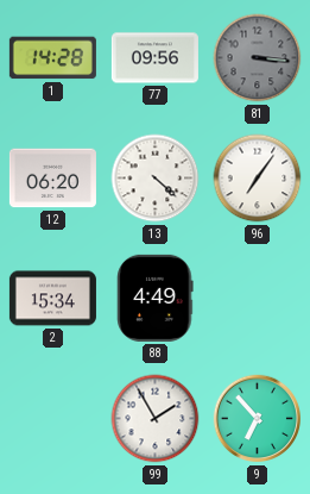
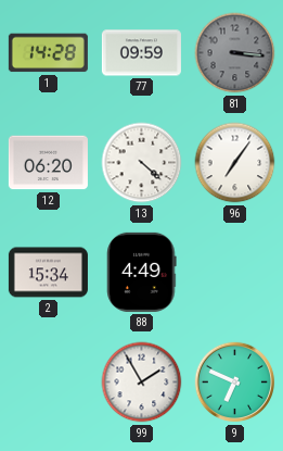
77: 09:56 -> 09:59 (141, 53)
9: 6:53 -> 6:49 (235, 383)
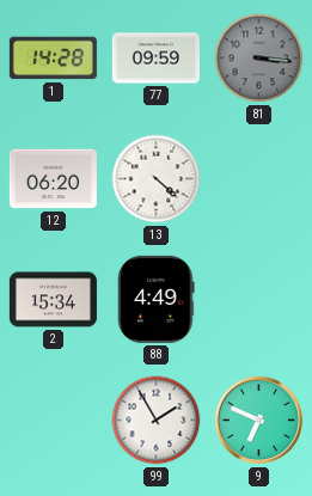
96: 7:06 -> none (235, 163)
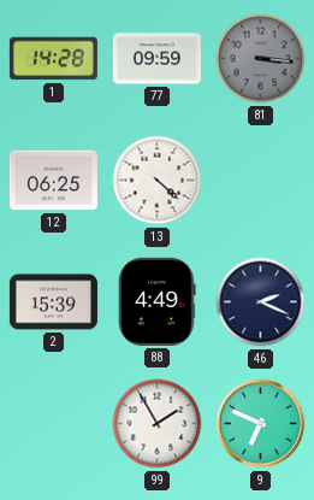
12: 06:20 -> 06:25 (53, 181)
2: 15:34 -> 15:39 (53, 302)
46: none -> 2:19 (261, 302)
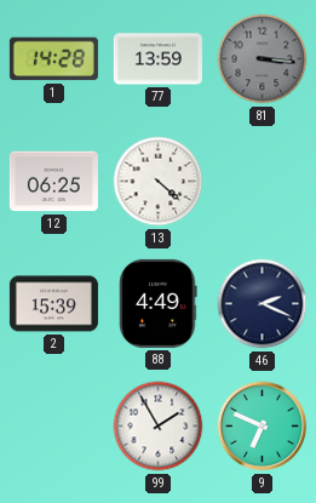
77: 09:59 -> 13:59 (157, 59)
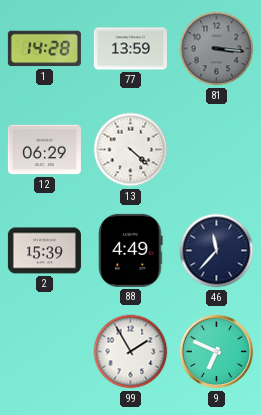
12: 06:25 -> 06:29 (44, 150)
46: 2:19 -> 11:37 (217, 251)
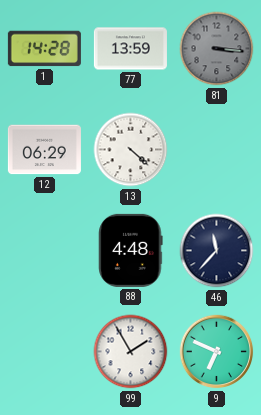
2: 15:39 -> none (44, 251)
88: 4:49 -> 4:48 (131, 250)
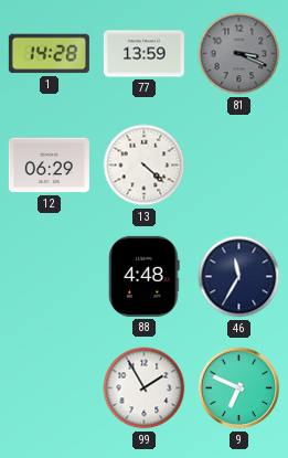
81: 3:16 -> 3:19 (239, 54)
46: 11:37 -> 11:35 (239, 277)
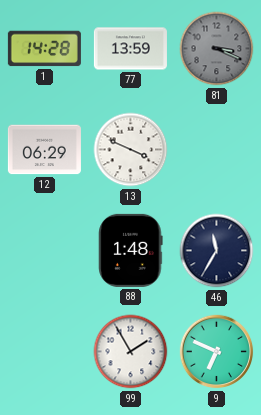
13: 4:22 -> 3:49 (131, 150)
88: 4:48 -> 1:48 (131, 250)
